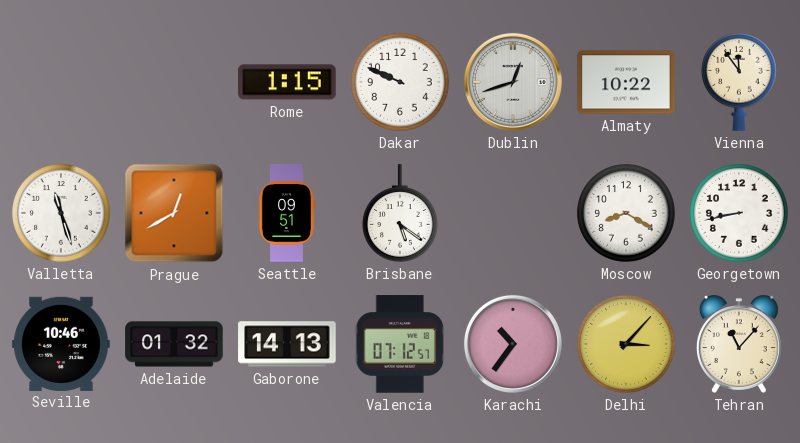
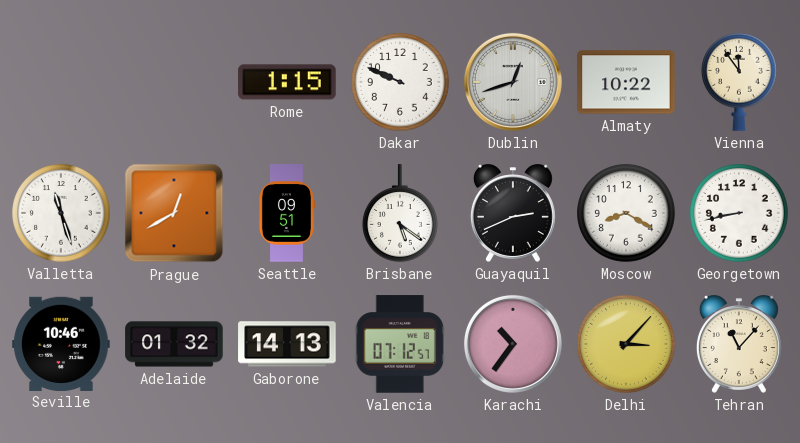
Guayaquil: none -> 2:41 (513, 213)
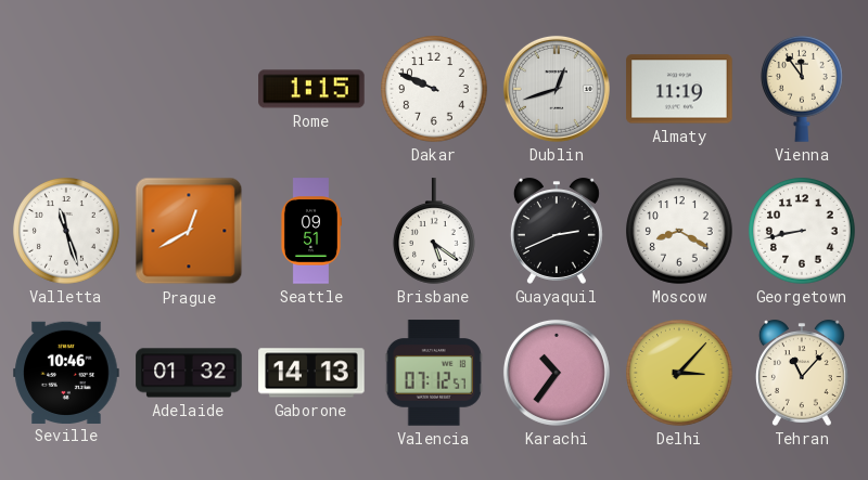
Almaty: 10:22 -> 11:19 (679, 89)
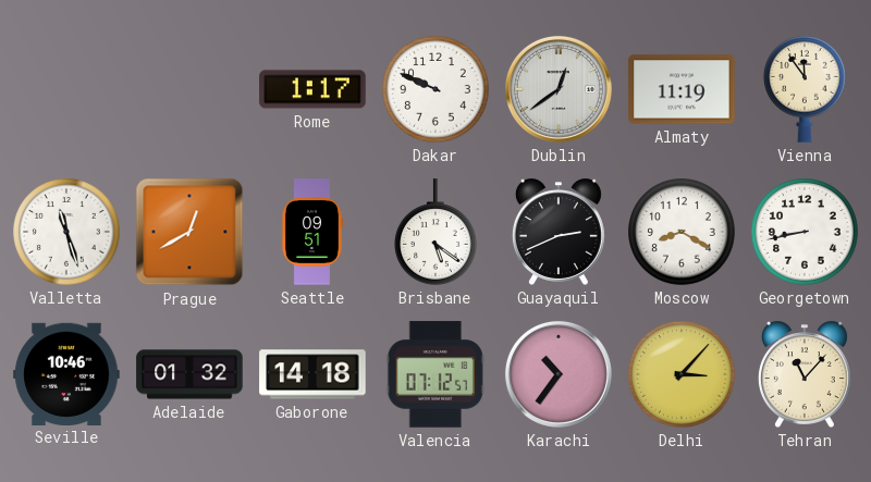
Rome: 1:15 -> 1:17 (312, 89)
Dublin: 12:42 -> 12:39 (559, 89)
Gaborone: 14:13 -> 14:18 (312, 374)
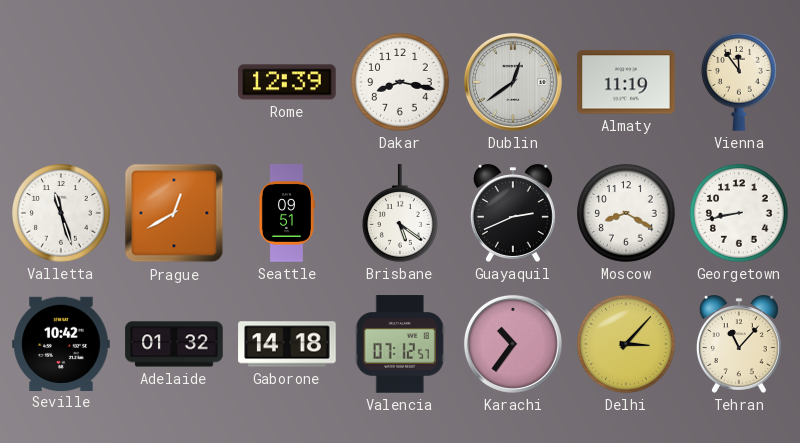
Rome: 1:17 -> 12:39 (287, 82)
Dakar: 9:49 -> 8:17 (400, 82)
Seville: 10:46 -> 10:42 (61, 343)
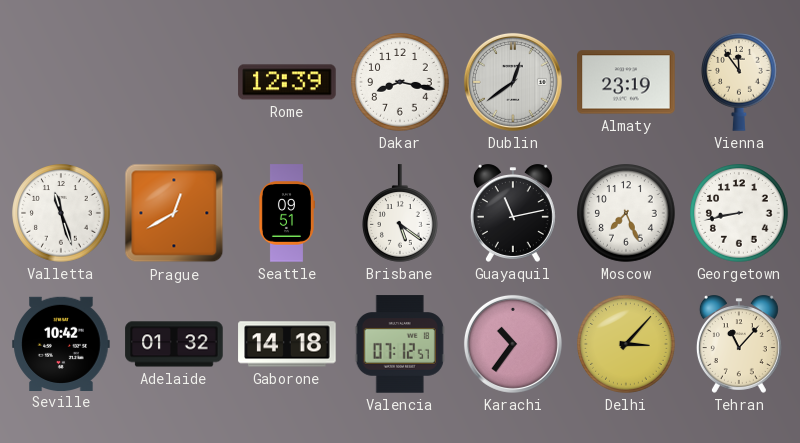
Almaty: 11:19 -> 23:19 (626, 82)
Guayaquil: 2:41 -> 11:13 (513, 213)
Moscow: 8:20 -> 7:26 (626, 213)
